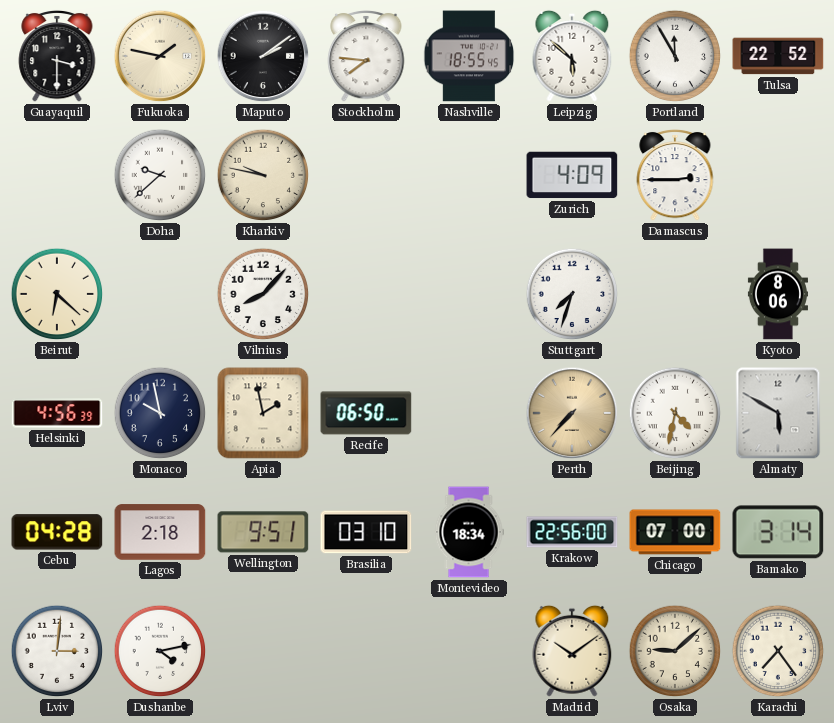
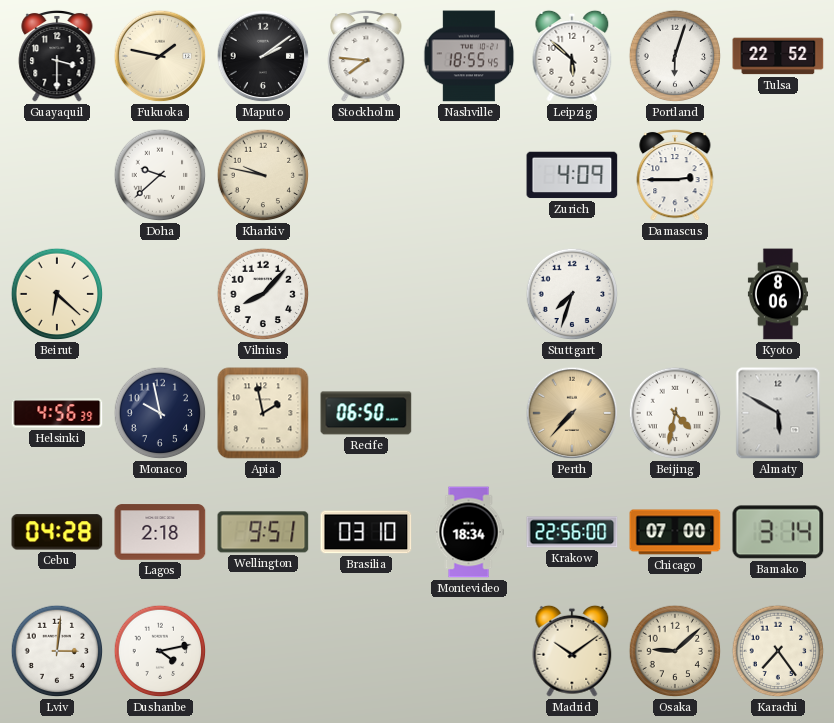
Portland: 11:55 -> 6:03 (675, 56)
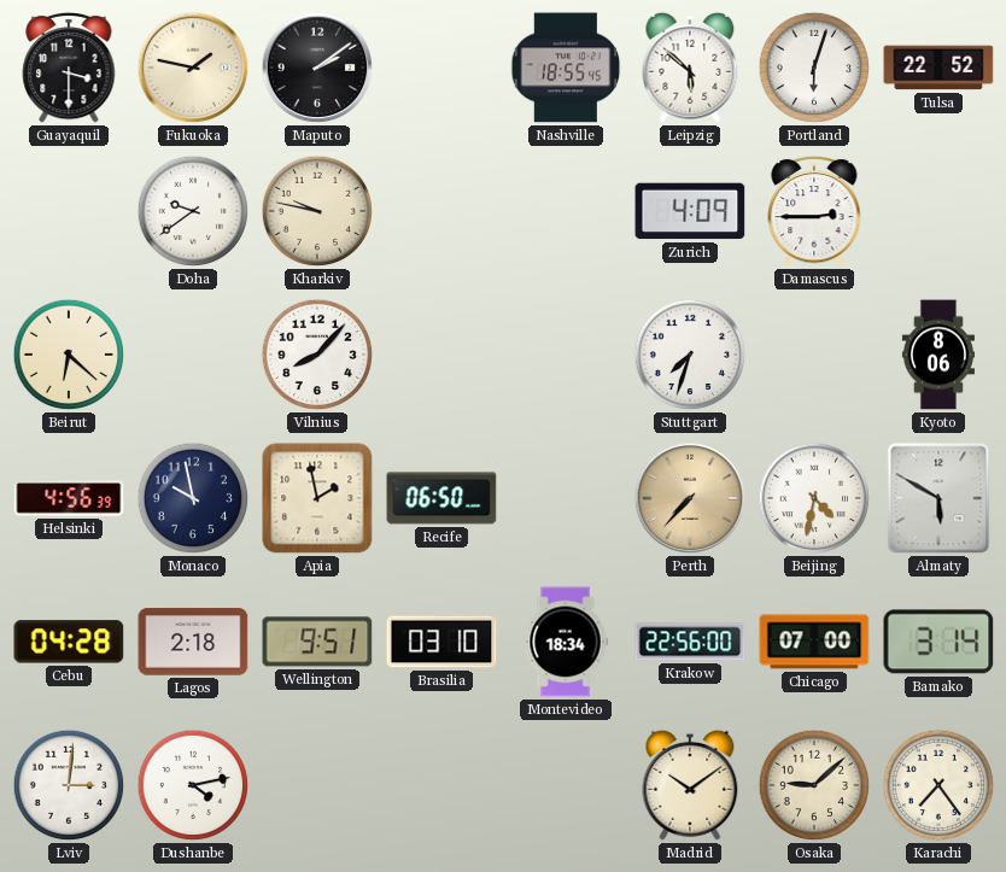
Stockholm: 7:46 -> none (366, 56)
Doha: 9:38 -> 9:39 (193, 211)
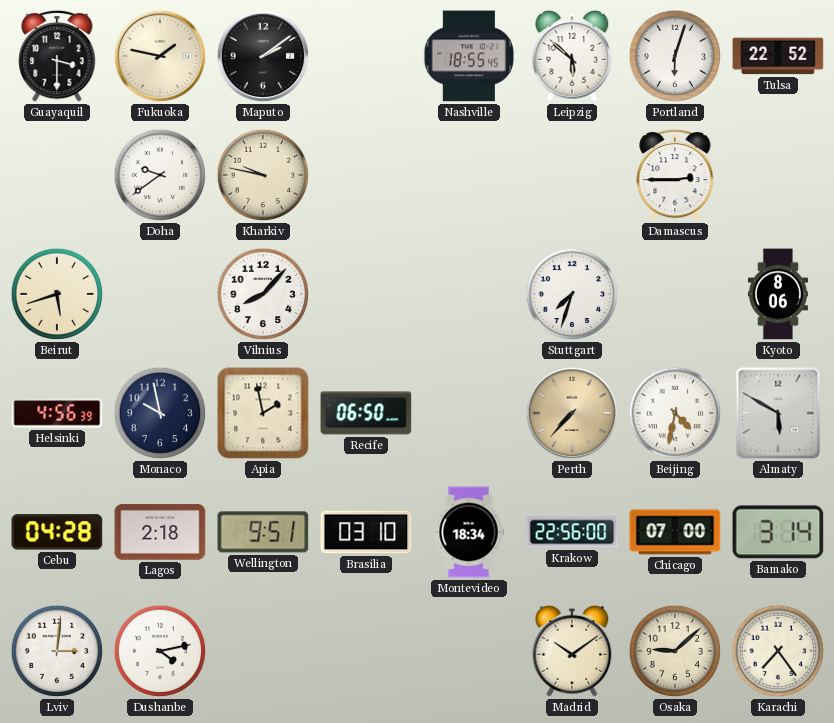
Zurich: 4:09 -> none (690, 211)
Beirut: 6:22 -> 5:42 (57, 294)
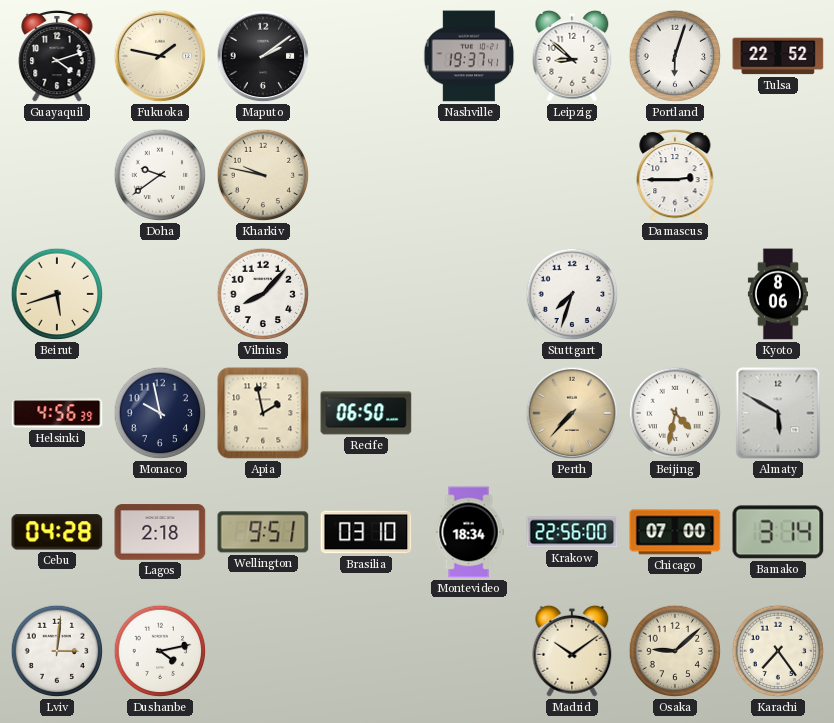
Guayaquil: 3:30 -> 4:12 (57, 56)
Nashville: 18:55 -> 19:37 (469, 56)
Leipzig: 5:52 -> 8:52 (572, 56)
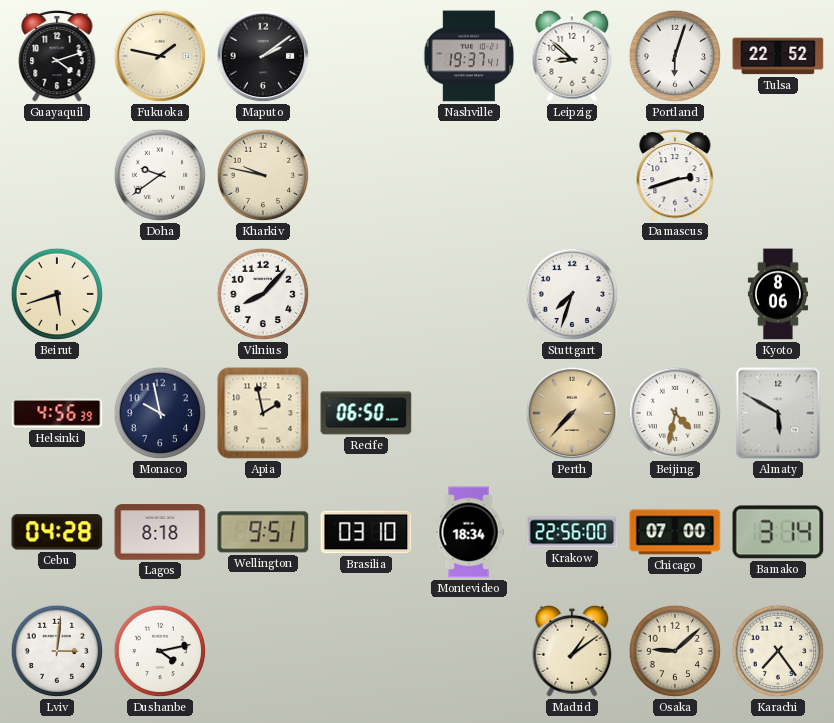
Damascus: 2:45 -> 2:42 (675, 175)
Lagos: 2:18 -> 8:18 (160, 532)
Madrid: 10:09 -> 1:09 (572, 651)
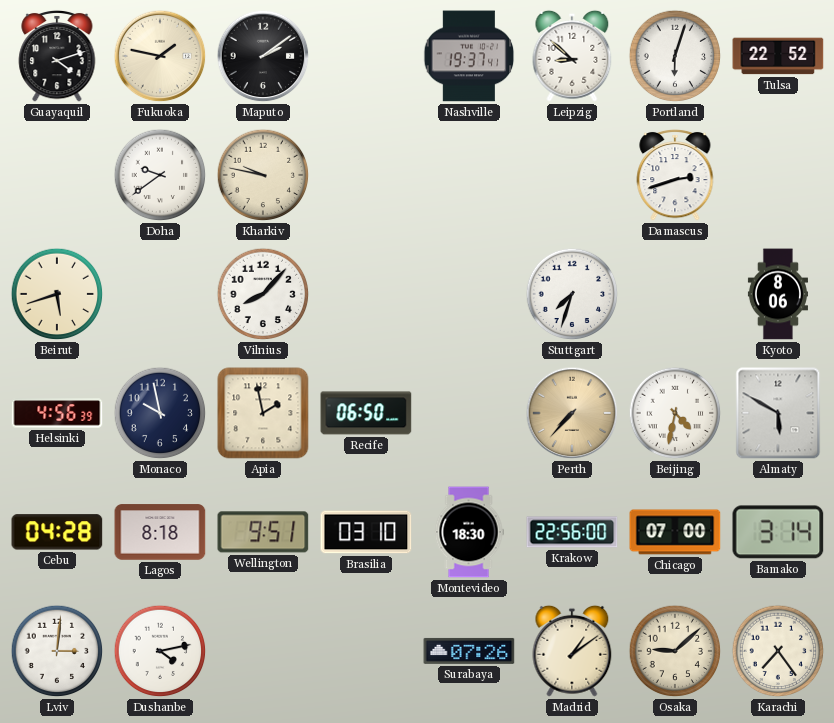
Montevideo: 18:34 -> 18:30 (469, 532)
Surabaya: none -> 07:26 (469, 651)
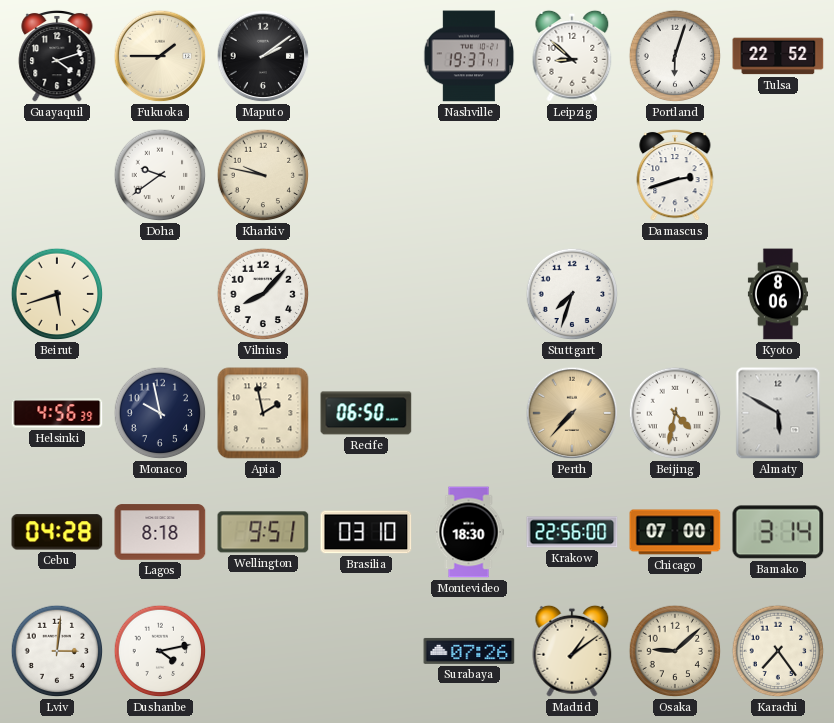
Fukuoka: 1:47 -> 1:45 (160, 56)
